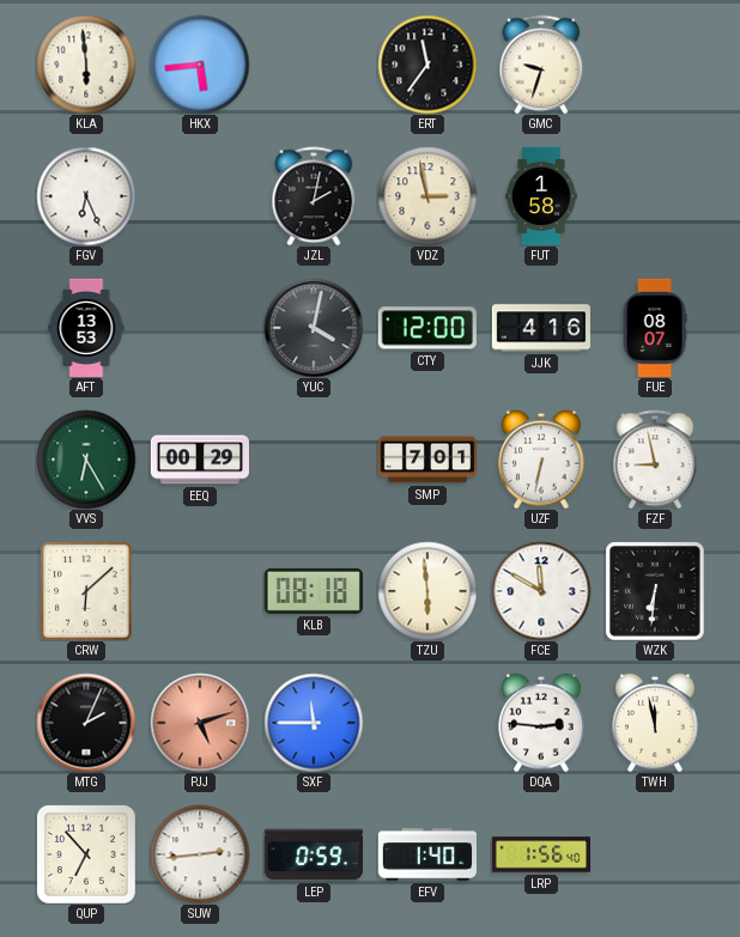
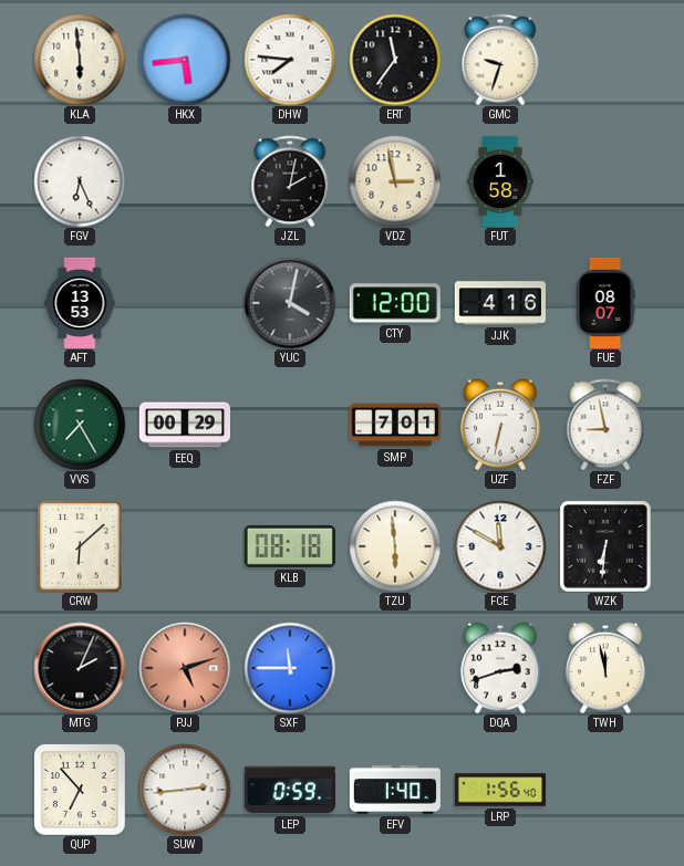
DHW: none -> 7:46 (290, 60)
VVS: 6:25 -> 7:25 (80, 425)
DQA: 2:46 -> 2:42 (500, 668)
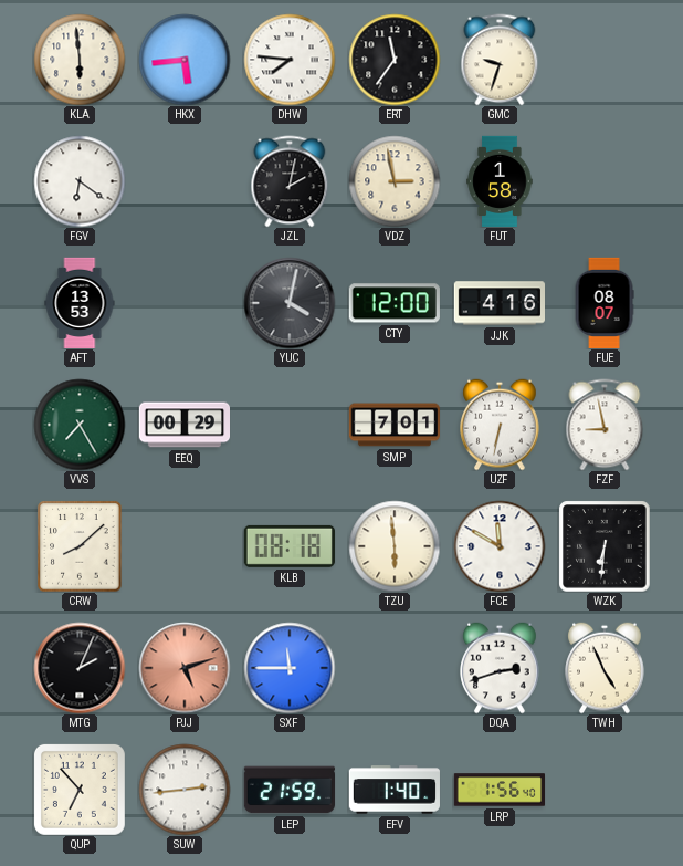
FGV: 6:26 -> 6:21 (80, 181)
CRW: 6:08 -> 8:08 (80, 546)
TWH: 11:58 -> 4:56 (605, 668)
LEP: 0:59 -> 21:59 (288, 790)
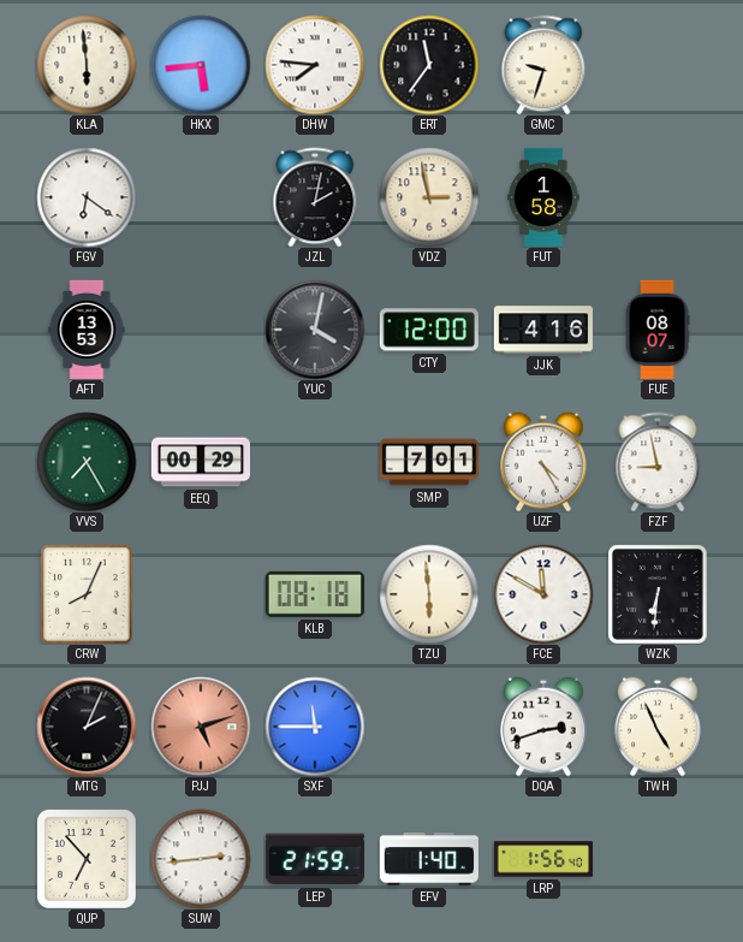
UZF: 6:32 -> 4:25 (543, 462)
CRW: 8:08 -> 8:04 (87, 594)
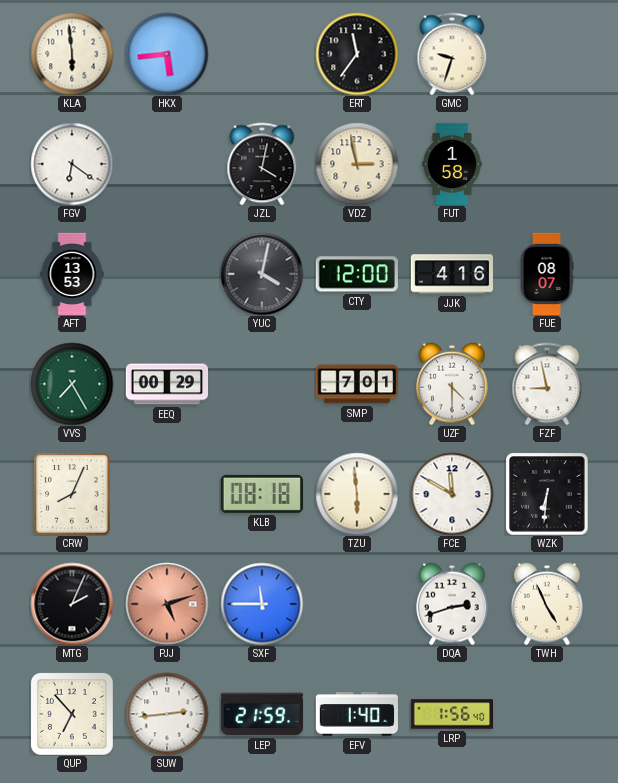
DHW: 7:46 -> none (315, 65)
JZL: 2:02 -> 4:02 (262, 164)
UZF: 4:25 -> 4:30 (452, 384)
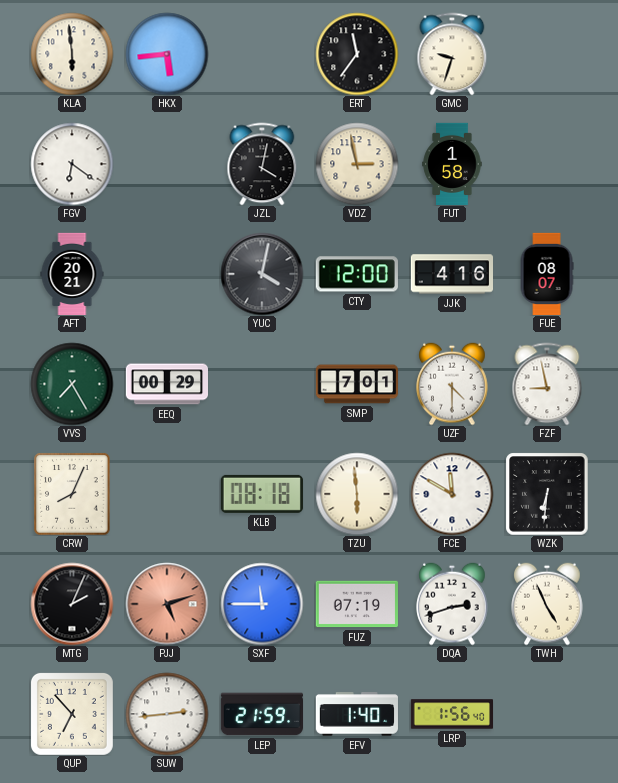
AFT: 13:53 -> 20:21 (72, 273)
FUZ: none -> 07:19 (356, 604)
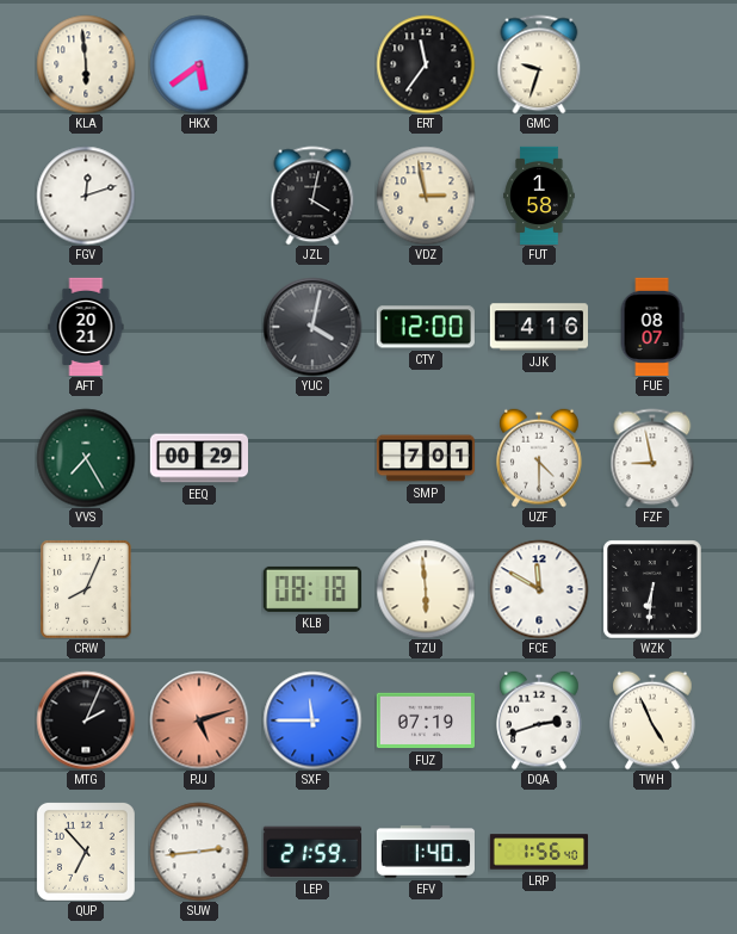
HKX: 5:44 -> 5:39 (199, 64)
FGV: 6:21 -> 12:12 (86, 196)
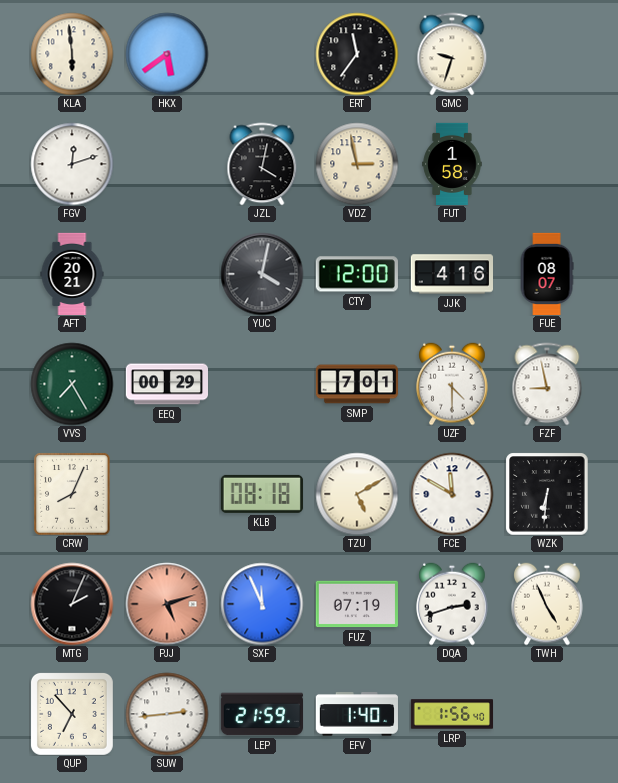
TZU: 5:59 -> 5:10 (357, 494)
SXF: 11:45 -> 11:56 (262, 604)
